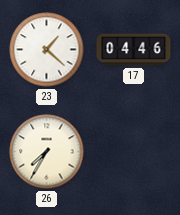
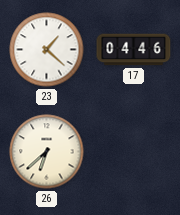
26: 7:35 -> 6:38 (47, 152)
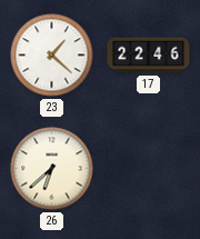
17: 04:46 -> 22:46 (149, 56)
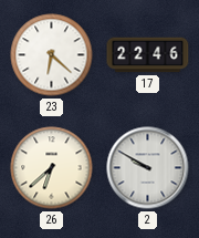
23: 1:22 -> 6:22 (52, 55)
2: none -> 9:50 (148, 168)
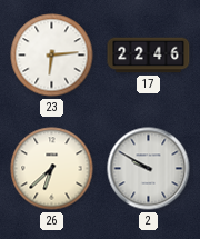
23: 6:22 -> 6:14 (52, 56)
